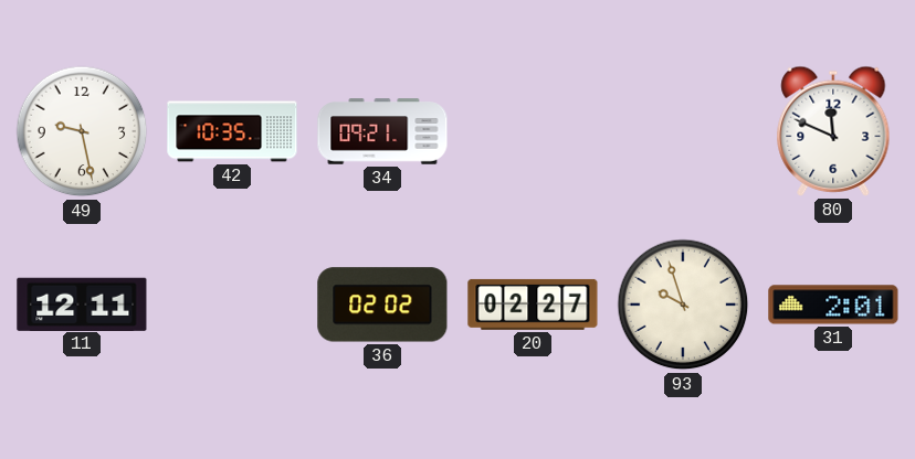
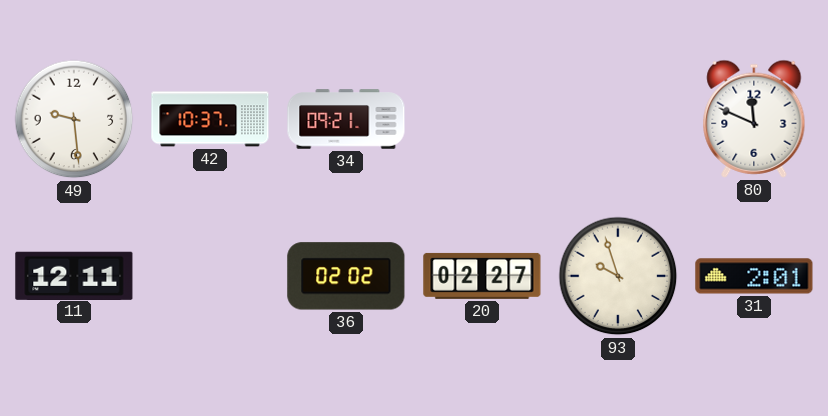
49: 9:28 -> 9:29 (74, 119)
42: 10:35 -> 10:37 (210, 119)
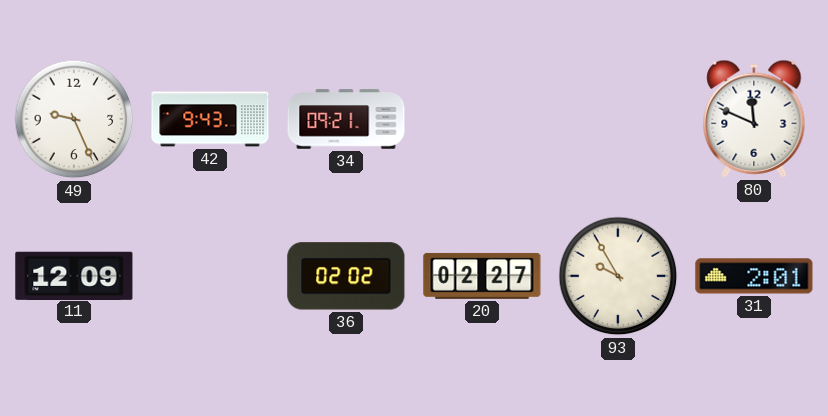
49: 9:29 -> 9:26 (74, 119)
42: 10:37 -> 9:43 (210, 119)
11: 12:11 -> 12:09 (74, 275)
93: 9:57 -> 9:55 (618, 276)
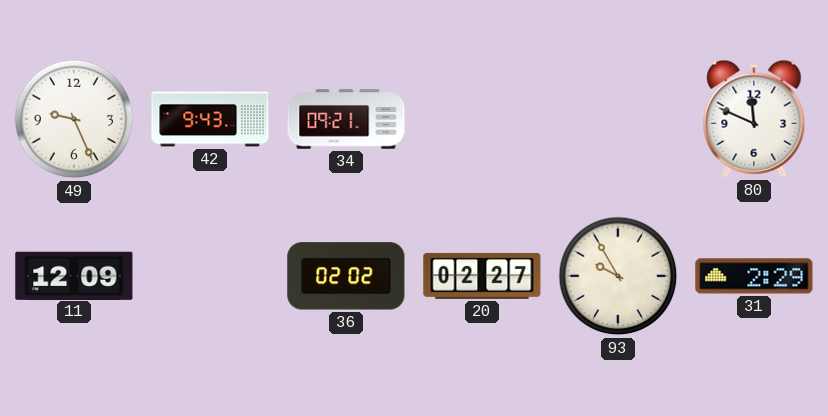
31: 2:01 -> 2:29 (754, 276)
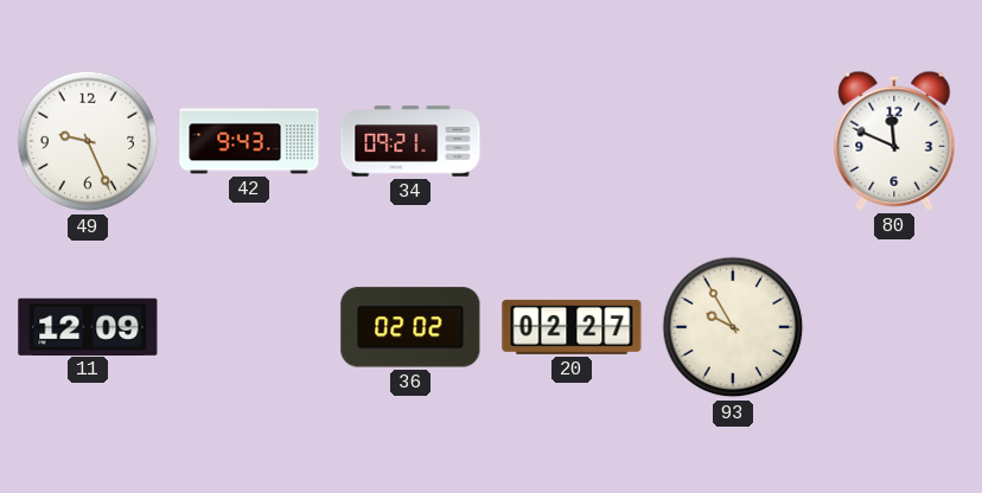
31: 2:29 -> none (754, 276)
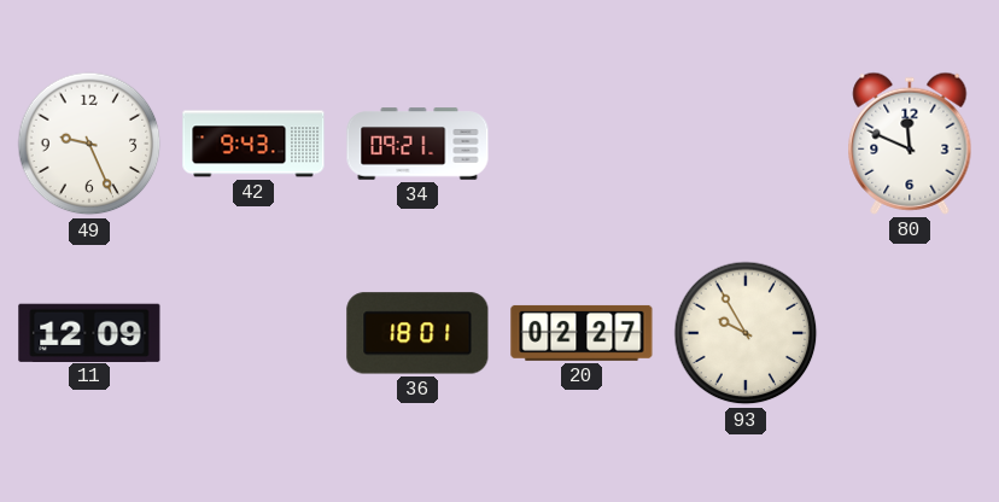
36: 02:02 -> 18:01 (417, 333)
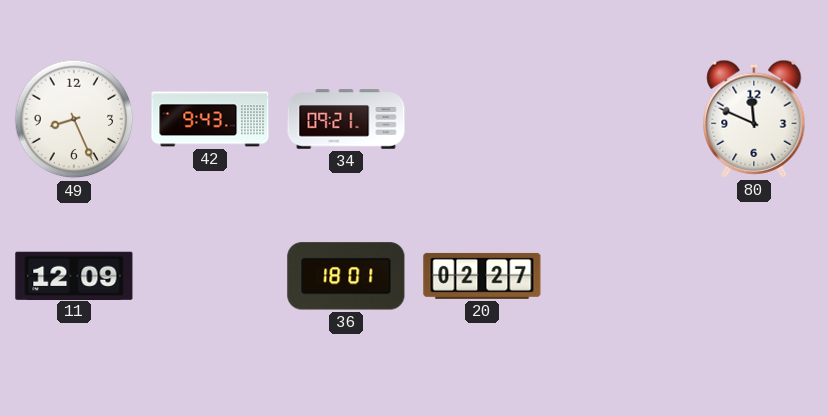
49: 9:26 -> 8:26 (74, 119)
93: 9:55 -> none (746, 333)
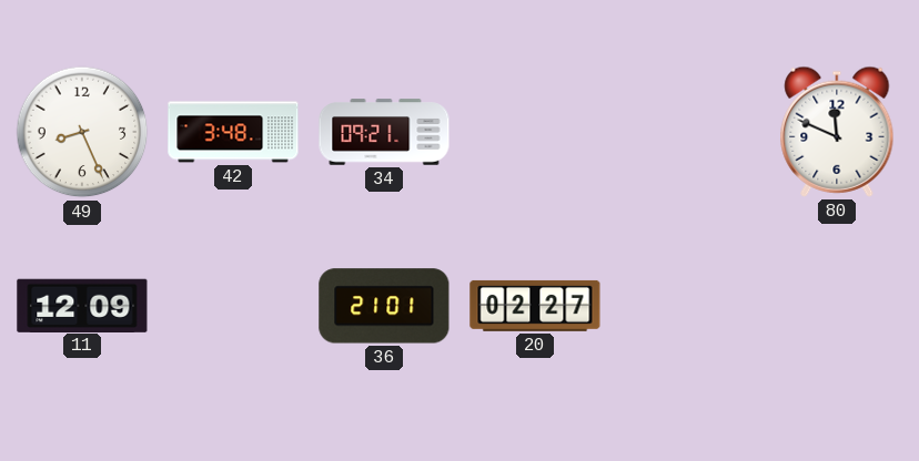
42: 9:43 -> 3:48 (233, 132)
36: 18:01 -> 21:01 (384, 306)
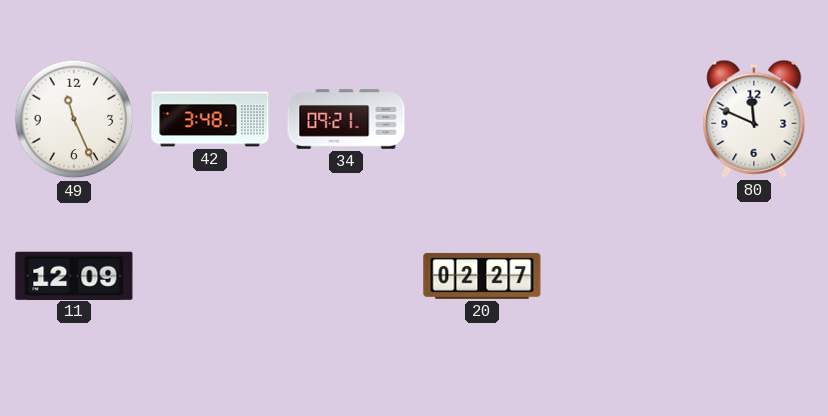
49: 8:26 -> 11:26 (74, 119)
36: 21:01 -> none (384, 306)
